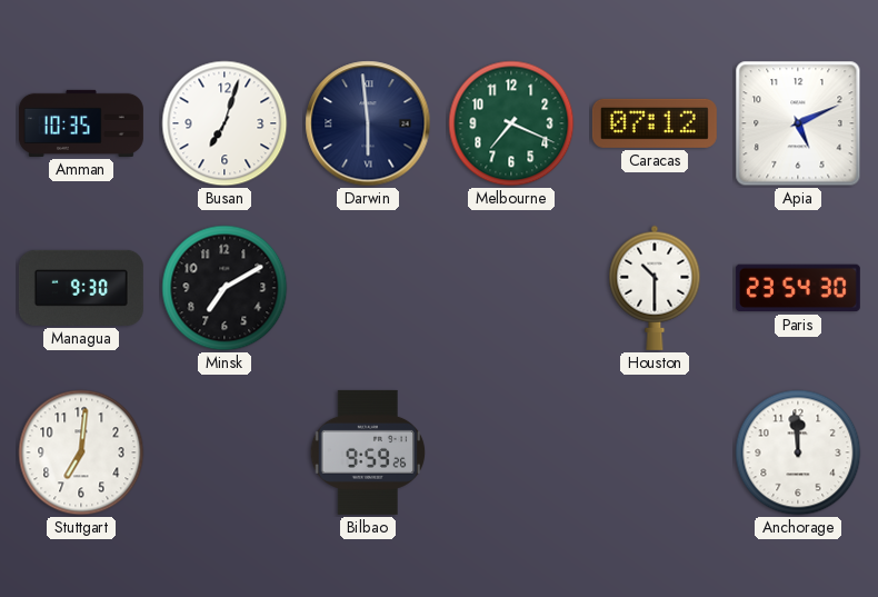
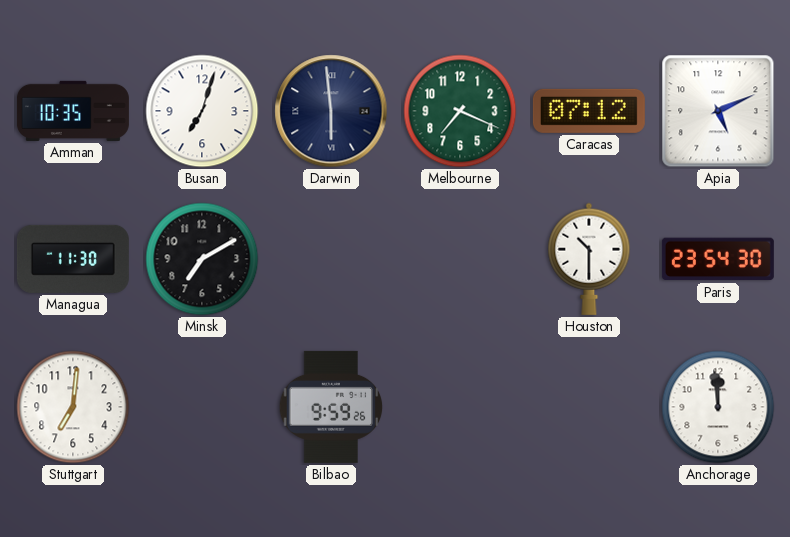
Managua: 9:30 -> 11:30 (73, 259)
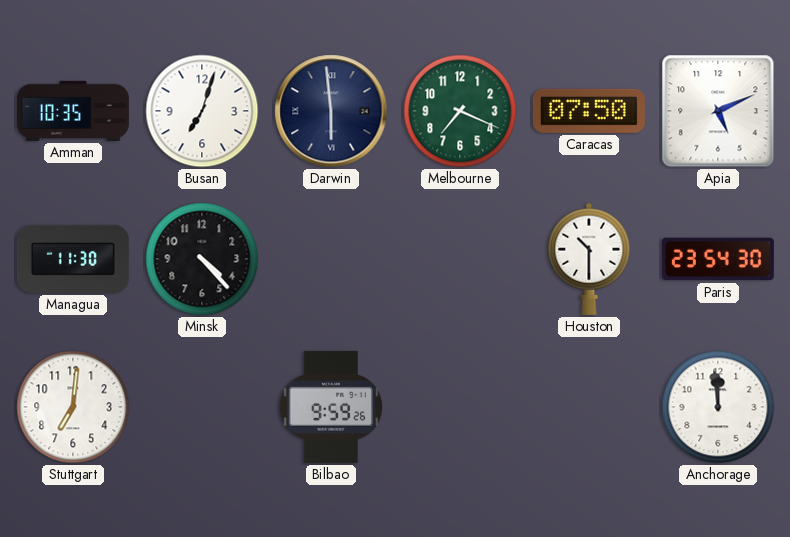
Caracas: 07:12 -> 07:50 (589, 111)
Minsk: 7:10 -> 4:23 (202, 259)
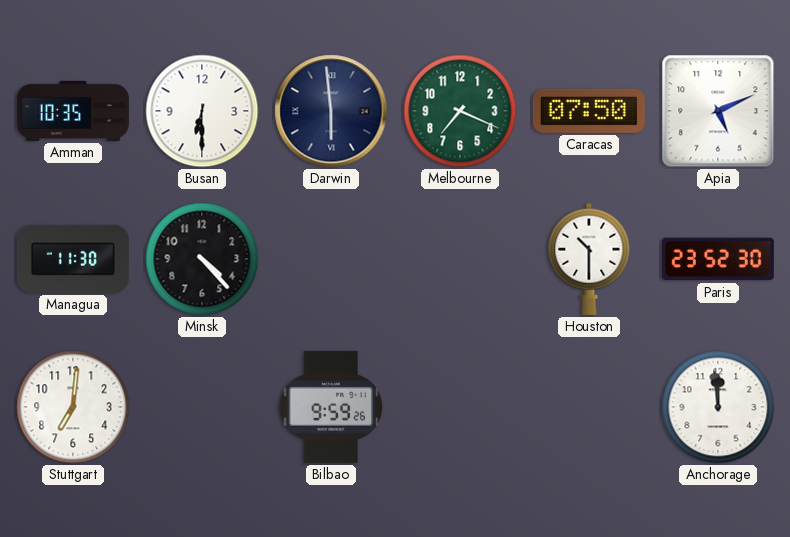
Busan: 7:03 -> 6:30 (202, 111)
Paris: 23:54 -> 23:52 (718, 259)
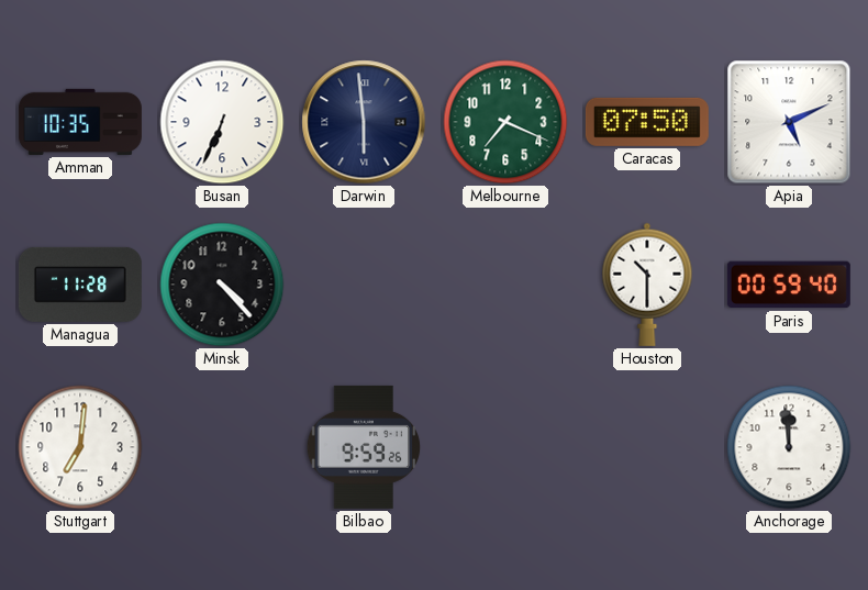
Busan: 6:30 -> 6:34 (222, 122)
Managua: 11:30 -> 11:28 (80, 285)
Paris: 23:52 -> 00:59 (789, 285)
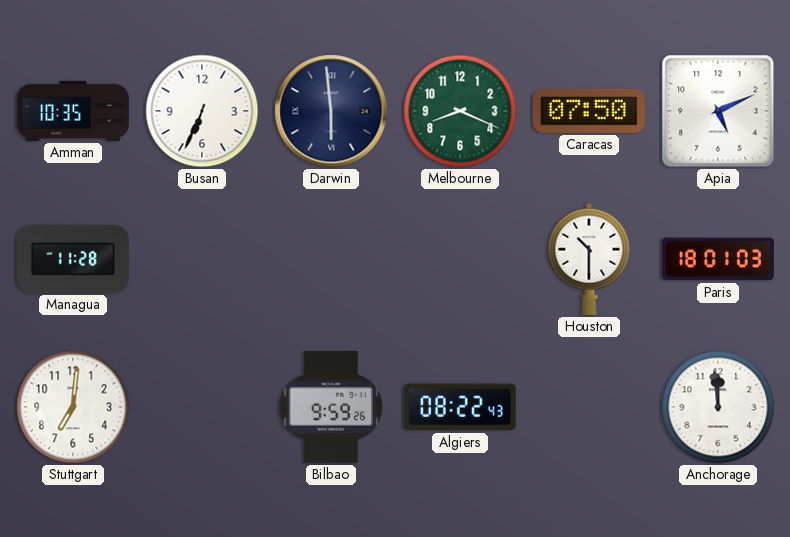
Melbourne: 7:19 -> 8:19 (460, 111)
Minsk: 4:23 -> none (222, 285)
Paris: 00:59 -> 18:01 (718, 259)
Algiers: none -> 08:22 (460, 407)
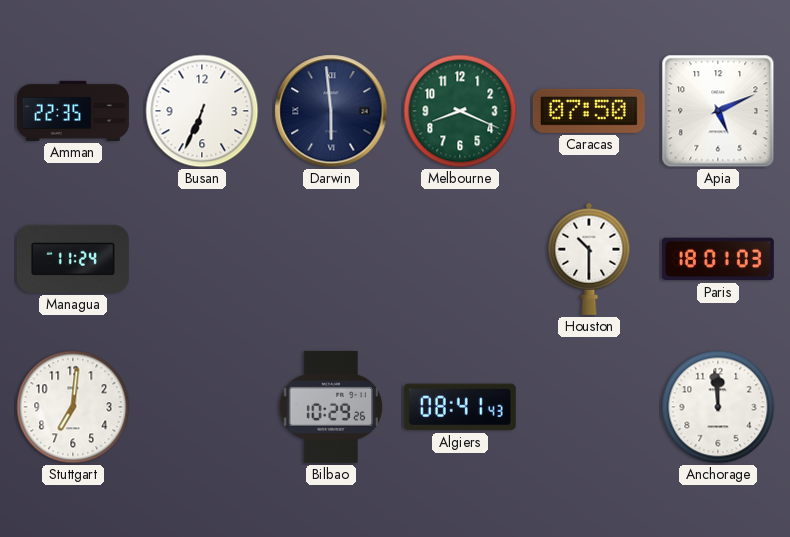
Amman: 10:35 -> 22:35 (73, 111)
Managua: 11:28 -> 11:24 (73, 259)
Bilbao: 9:59 -> 10:29 (331, 407)
Algiers: 08:22 -> 08:41 (460, 407)
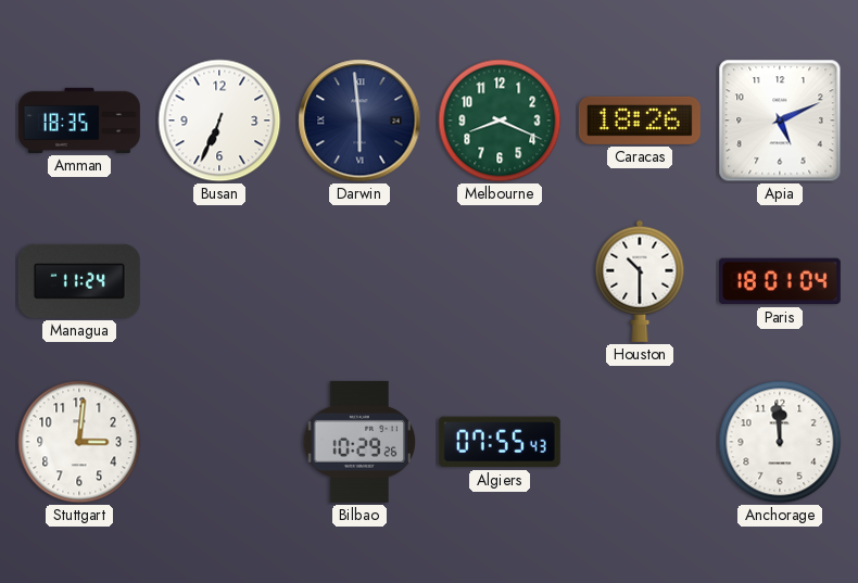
Amman: 22:35 -> 18:35 (79, 121)
Caracas: 07:50 -> 18:26 (640, 121)
Paris: 18:01:03 -> 18:01:04 (780, 281)
Stuttgart: 7:01 -> 3:01 (79, 442)
Algiers: 08:41 -> 07:55 (500, 442)
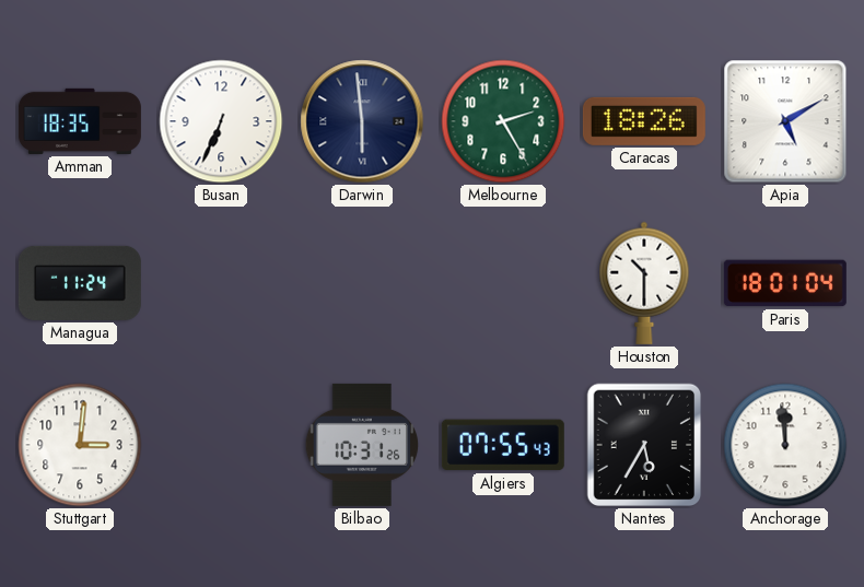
Melbourne: 8:19 -> 2:25 (503, 121)
Apia: 5:11 -> 5:10 (785, 121)
Bilbao: 10:29 -> 10:31 (362, 445)
Nantes: none -> 5:35 (644, 445)
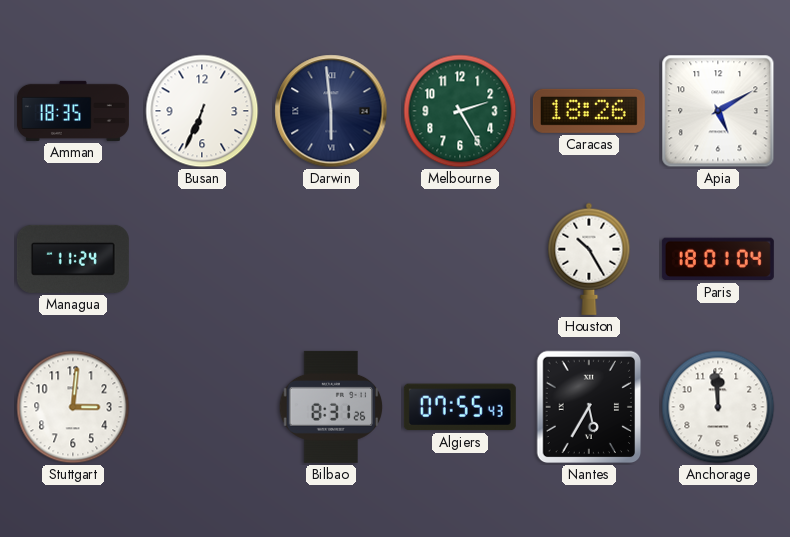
Houston: 10:30 -> 10:25 (589, 259)
Bilbao: 10:31 -> 8:31 (331, 407)
